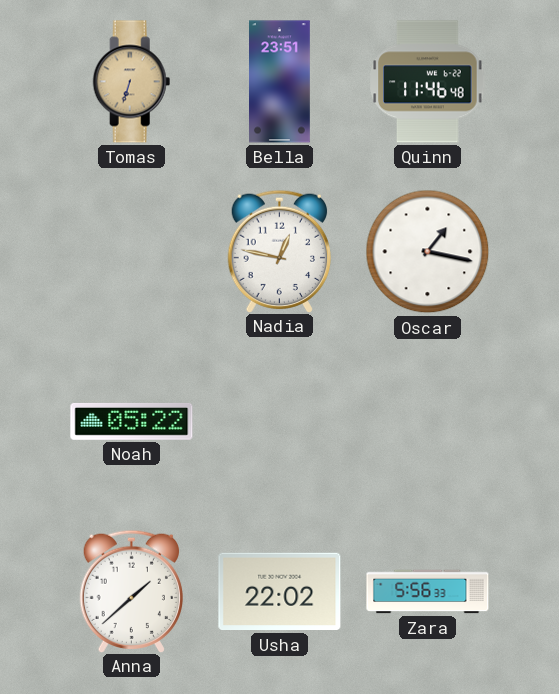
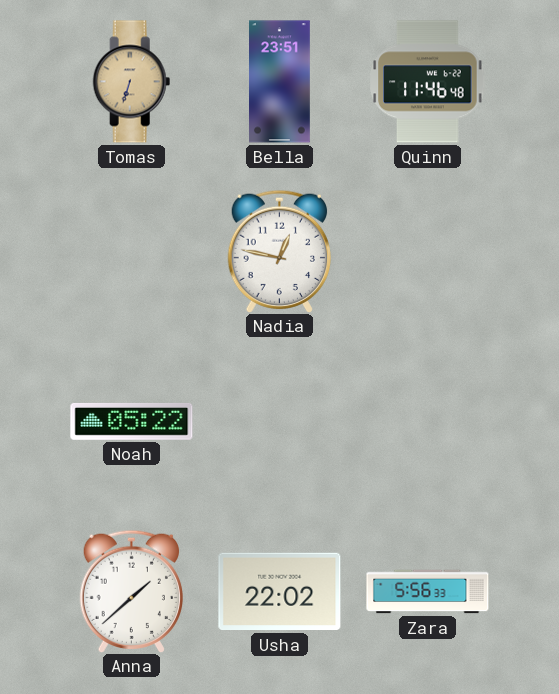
Oscar: 1:17 -> none (428, 252)
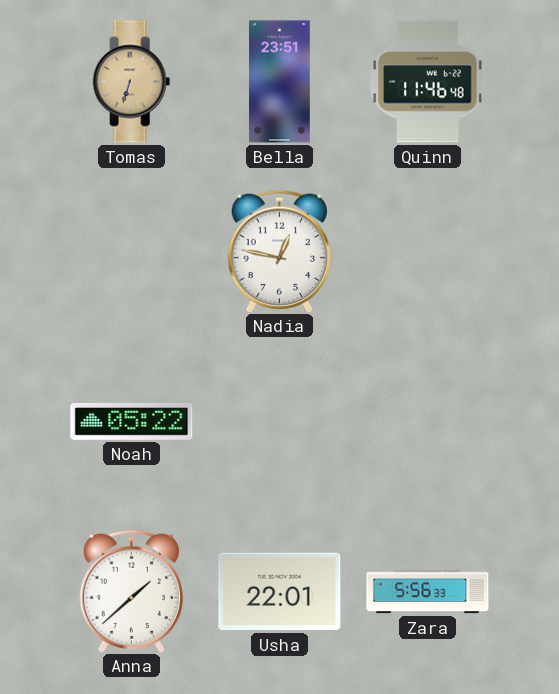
Usha: 22:02 -> 22:01 (280, 592)
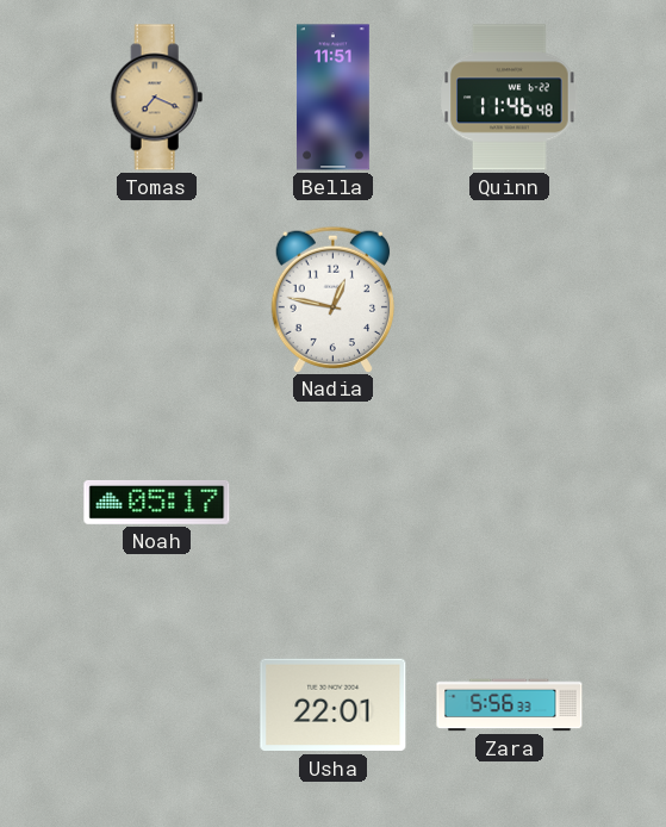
Tomas: 6:33 -> 7:19 (157, 98)
Bella: 23:51 -> 11:51 (334, 98)
Noah: 05:22 -> 05:17 (157, 503)
Anna: 1:38 -> none (131, 591)
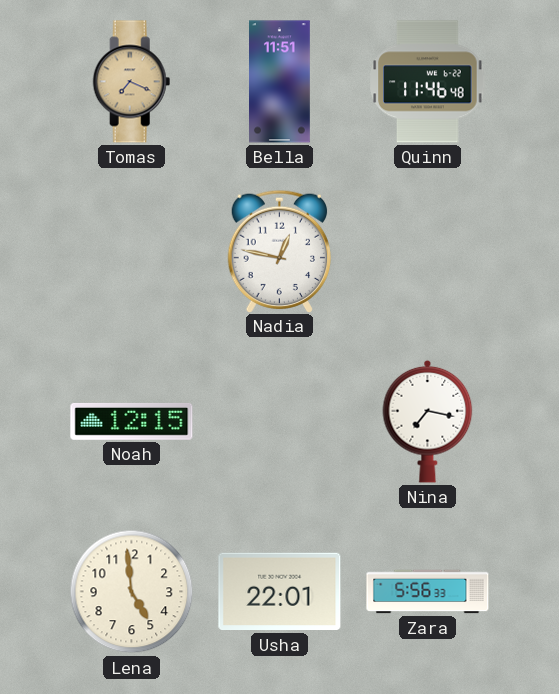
Noah: 05:17 -> 12:15 (132, 422)
Nina: none -> 7:17 (428, 421)
Lena: none -> 4:59 (132, 592)
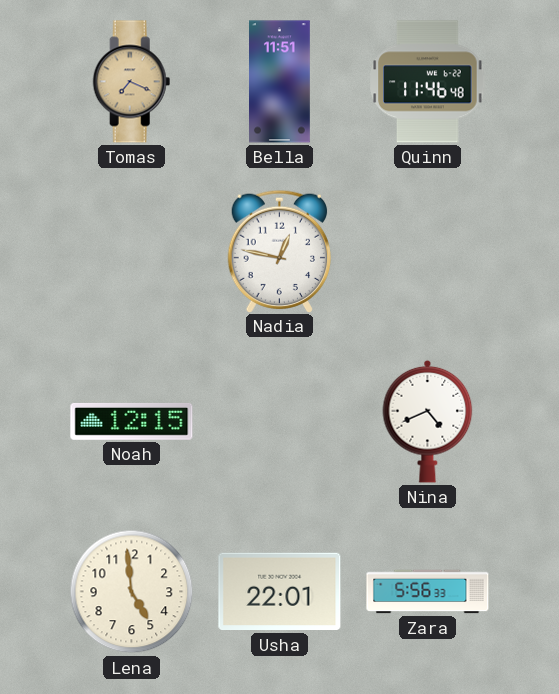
Nina: 7:17 -> 4:41 (428, 421)
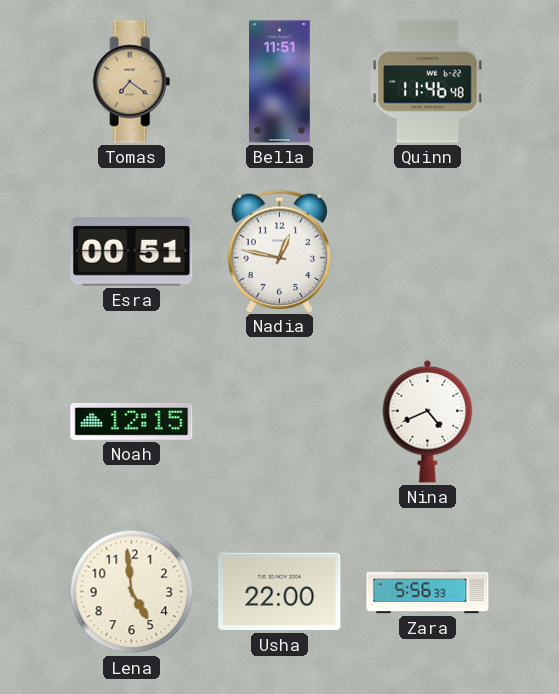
Tomas: 7:19 -> 7:21 (132, 82)
Esra: none -> 00:51 (132, 252)
Usha: 22:01 -> 22:00 (280, 592)
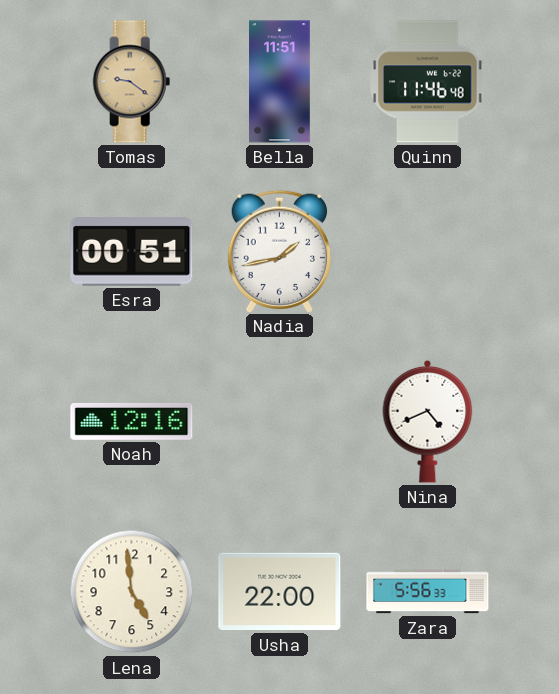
Tomas: 7:21 -> 9:21 (132, 82)
Nadia: 12:47 -> 1:43 (279, 251)
Noah: 12:15 -> 12:16 (132, 422)
